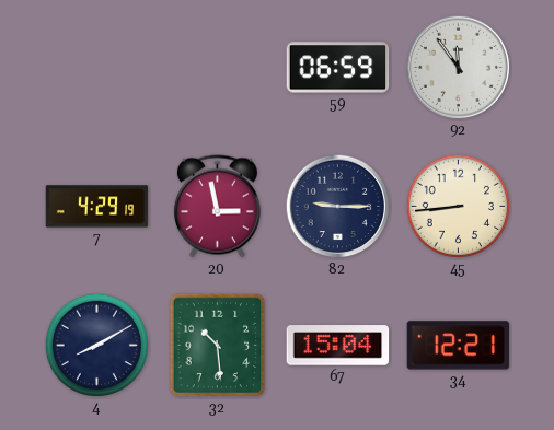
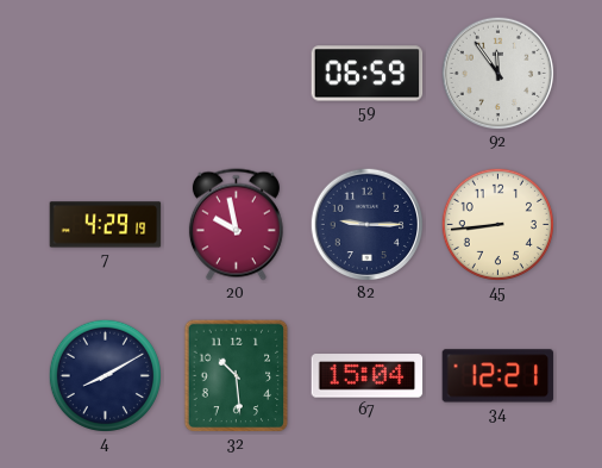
20: 2:58 -> 9:58 (236, 225)
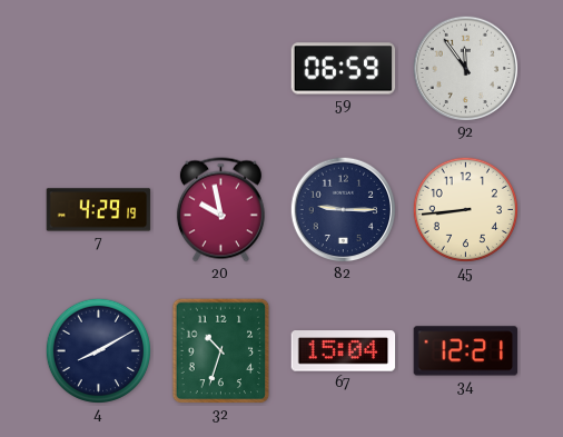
32: 10:29 -> 10:33 (221, 351)
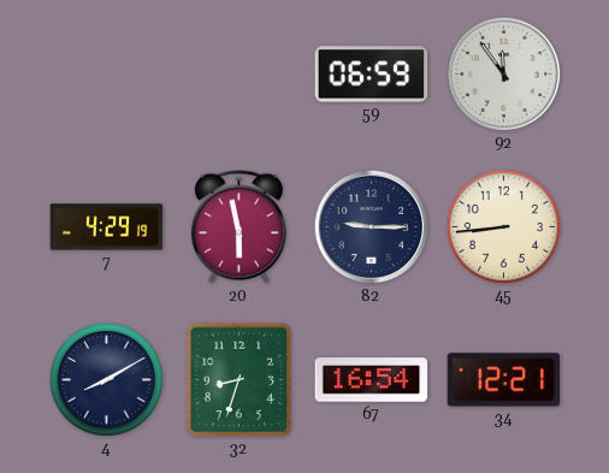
20: 9:58 -> 5:58 (238, 227)
32: 10:33 -> 8:33 (240, 380)
67: 15:04 -> 16:54 (372, 380)
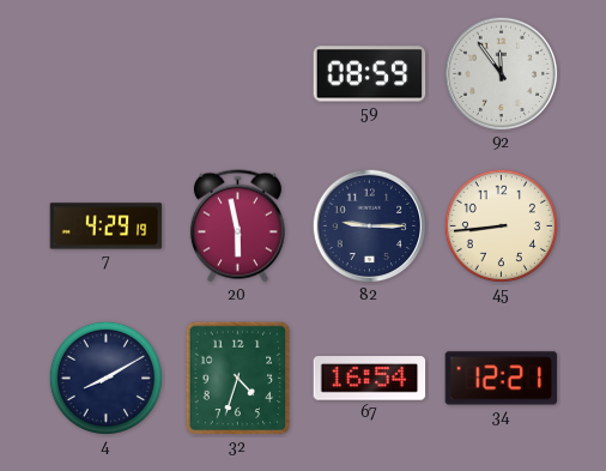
59: 06:59 -> 08:59 (370, 74)
32: 8:33 -> 4:33 (238, 379)
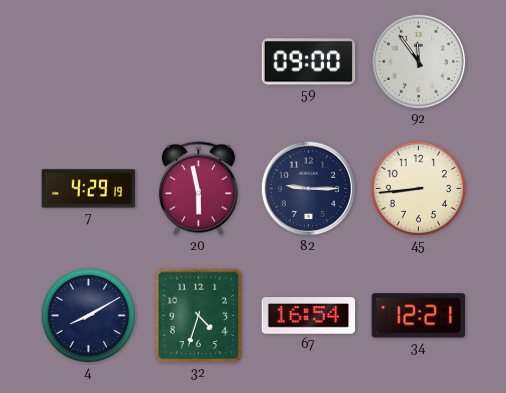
59: 08:59 -> 09:00 (309, 62)
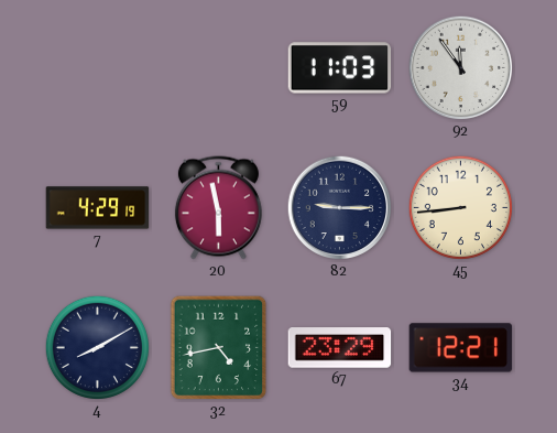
59: 09:00 -> 11:03 (340, 68)
32: 4:33 -> 4:43 (219, 348)
67: 16:54 -> 23:29 (340, 348)
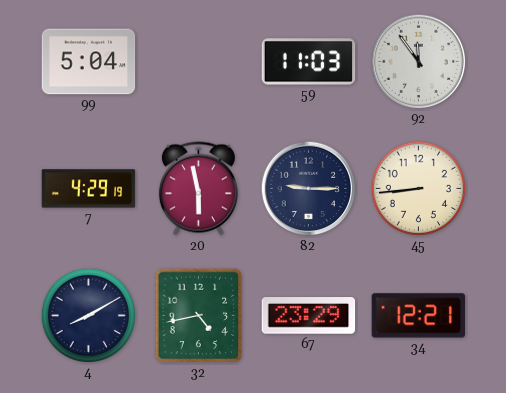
99: none -> 5:04 (89, 62)
